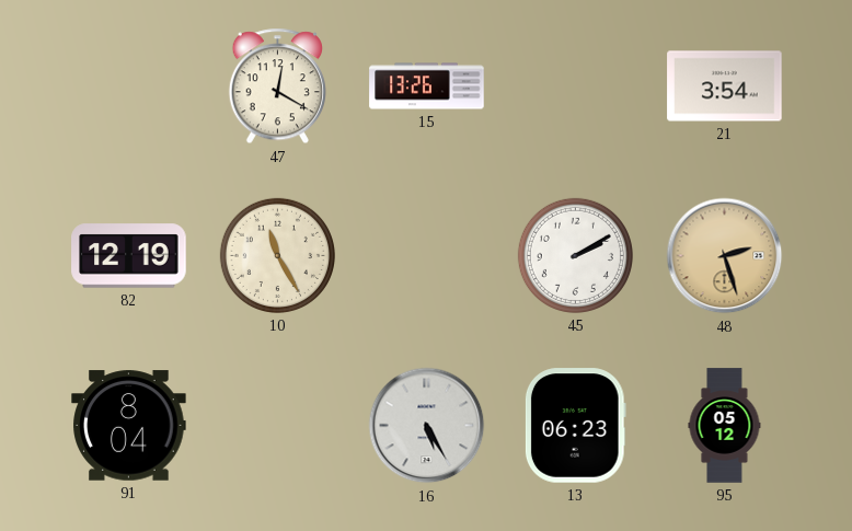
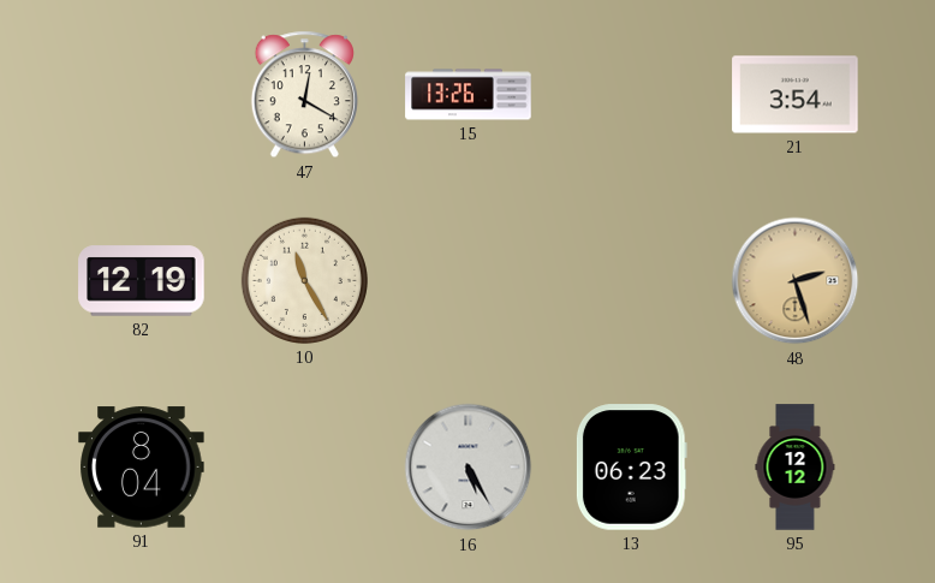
45: 2:10 -> none (575, 255)
95: 05:12 -> 12:12 (796, 468)
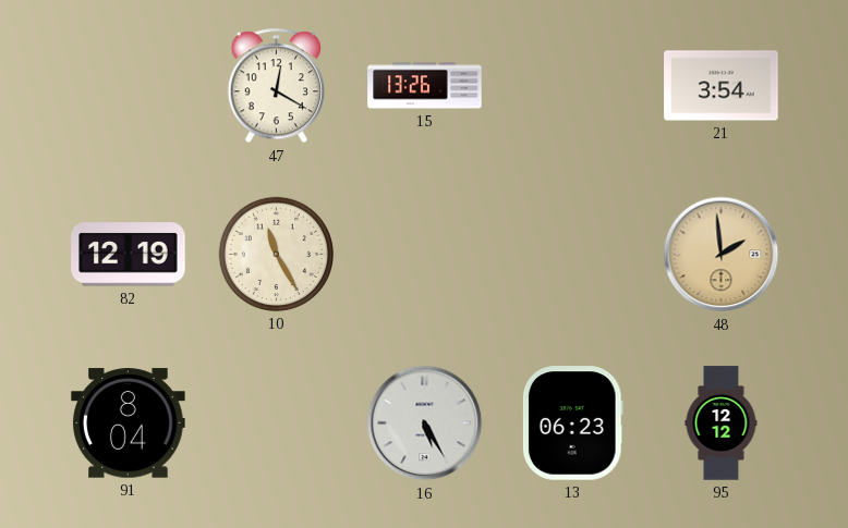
48: 2:27 -> 1:59 (722, 255)
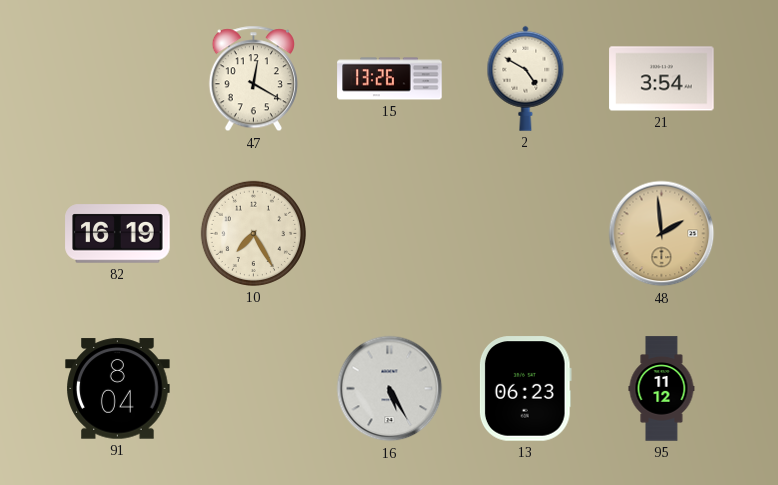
2: none -> 4:50 (526, 78)
82: 12:19 -> 16:19 (118, 234)
10: 11:25 -> 7:25 (253, 233)
95: 12:12 -> 11:12 (662, 389)
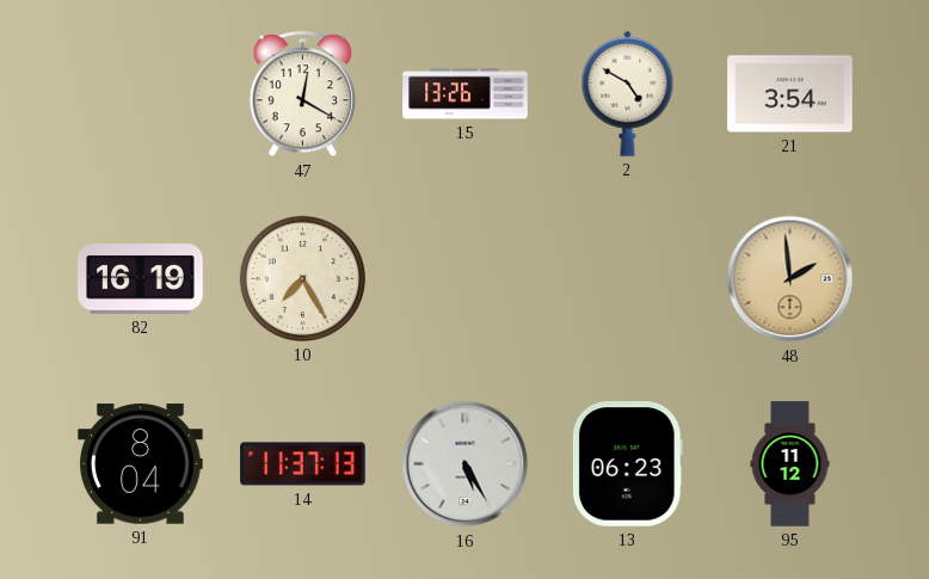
14: none -> 11:37 (303, 464)
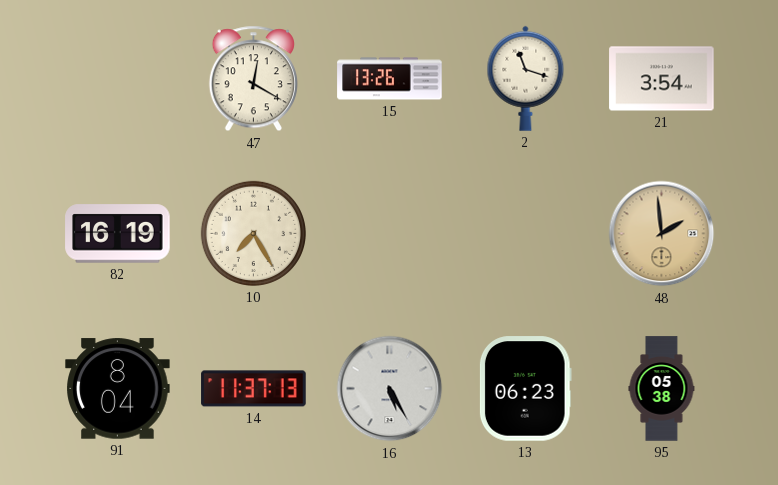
2: 4:50 -> 11:18 (526, 78)
95: 11:12 -> 05:38 (662, 389)
